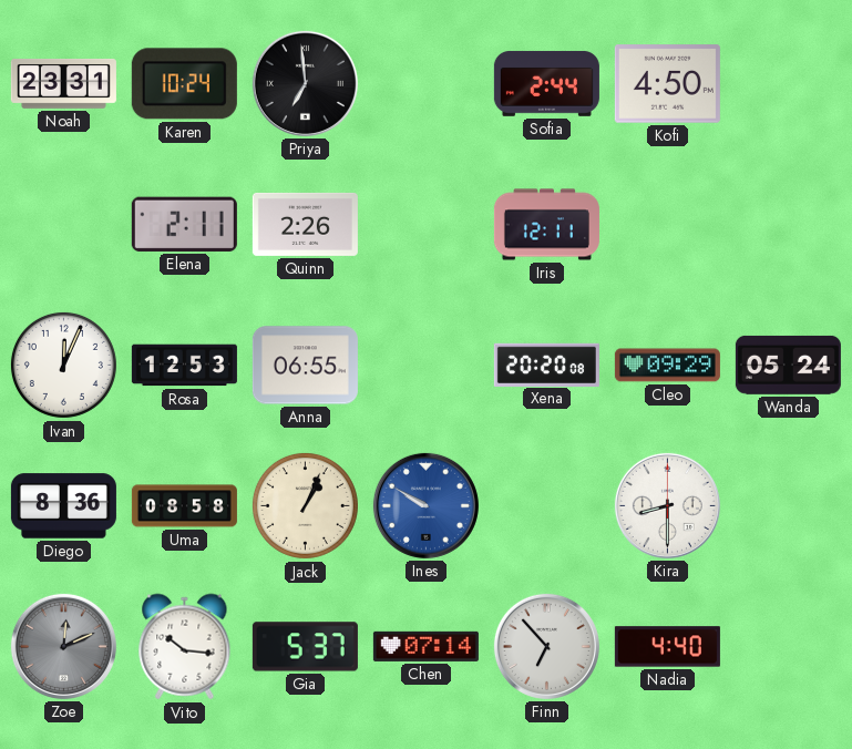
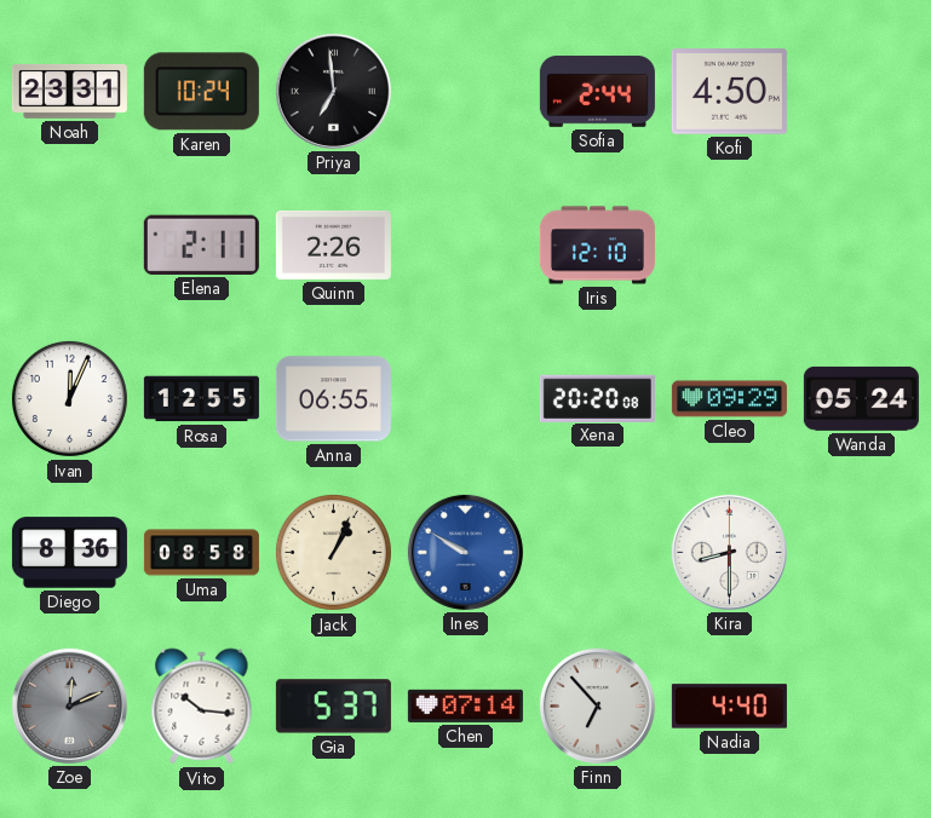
Iris: 12:11 -> 12:10 (597, 246)
Rosa: 12:53 -> 12:55 (201, 399)
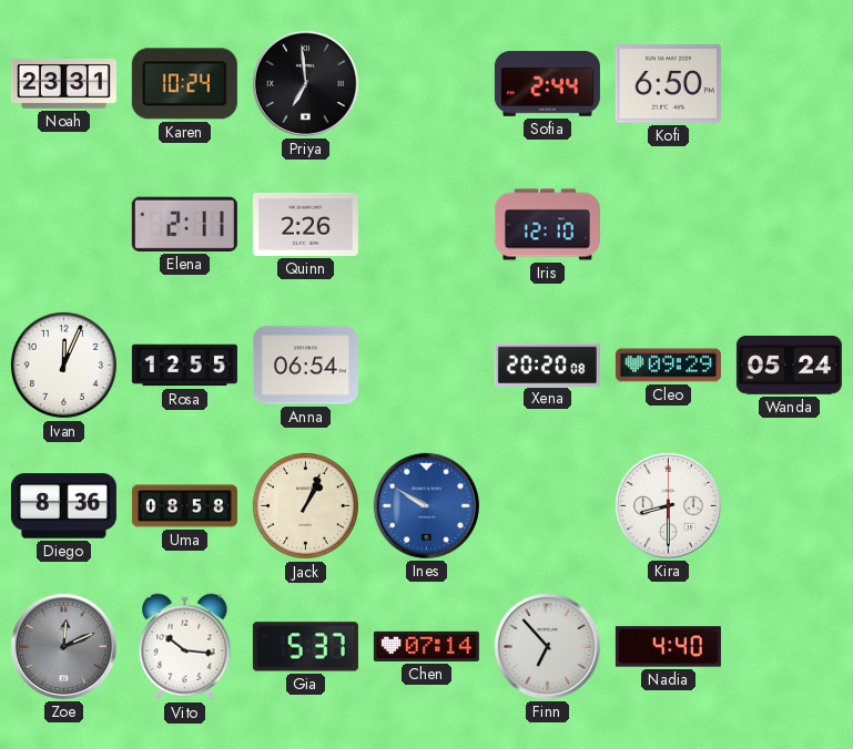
Kofi: 4:50 -> 6:50 (668, 84)
Anna: 06:55 -> 06:54 (305, 366)
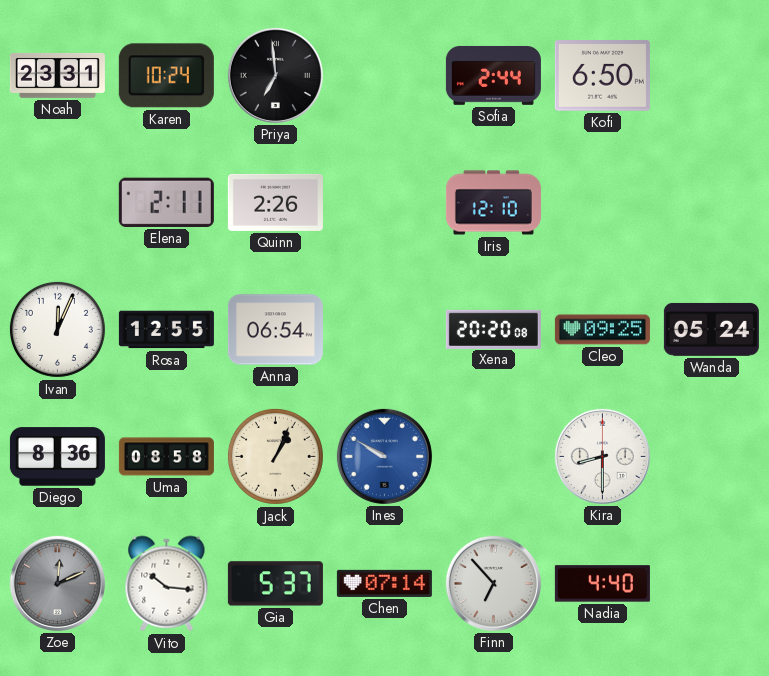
Cleo: 09:29 -> 09:25 (602, 330)
